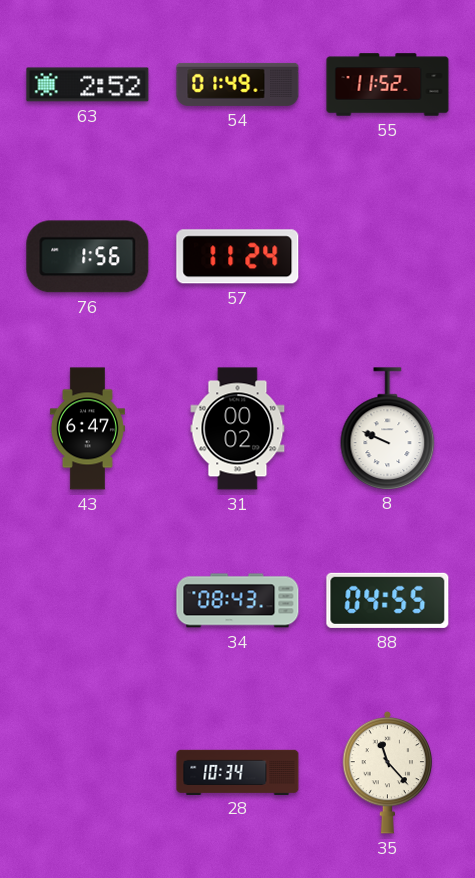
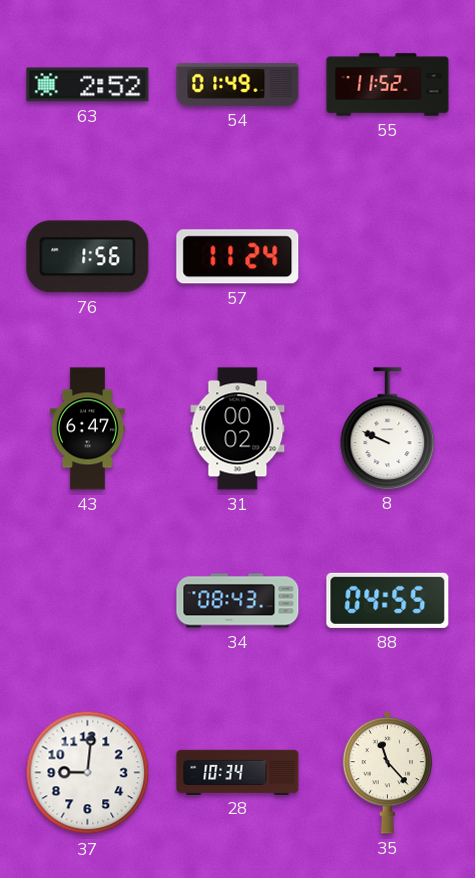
37: none -> 9:01 (88, 773)
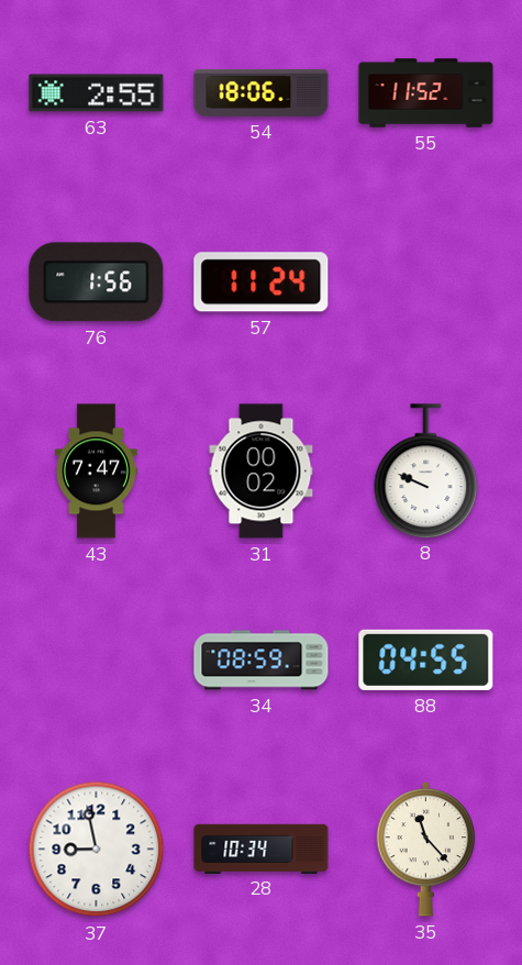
63: 2:52 -> 2:55 (97, 93)
54: 01:49 -> 18:06 (262, 92)
43: 6:47 -> 7:47 (96, 472)
34: 08:43 -> 08:59 (262, 661)
37: 9:01 -> 8:58 (97, 850)
